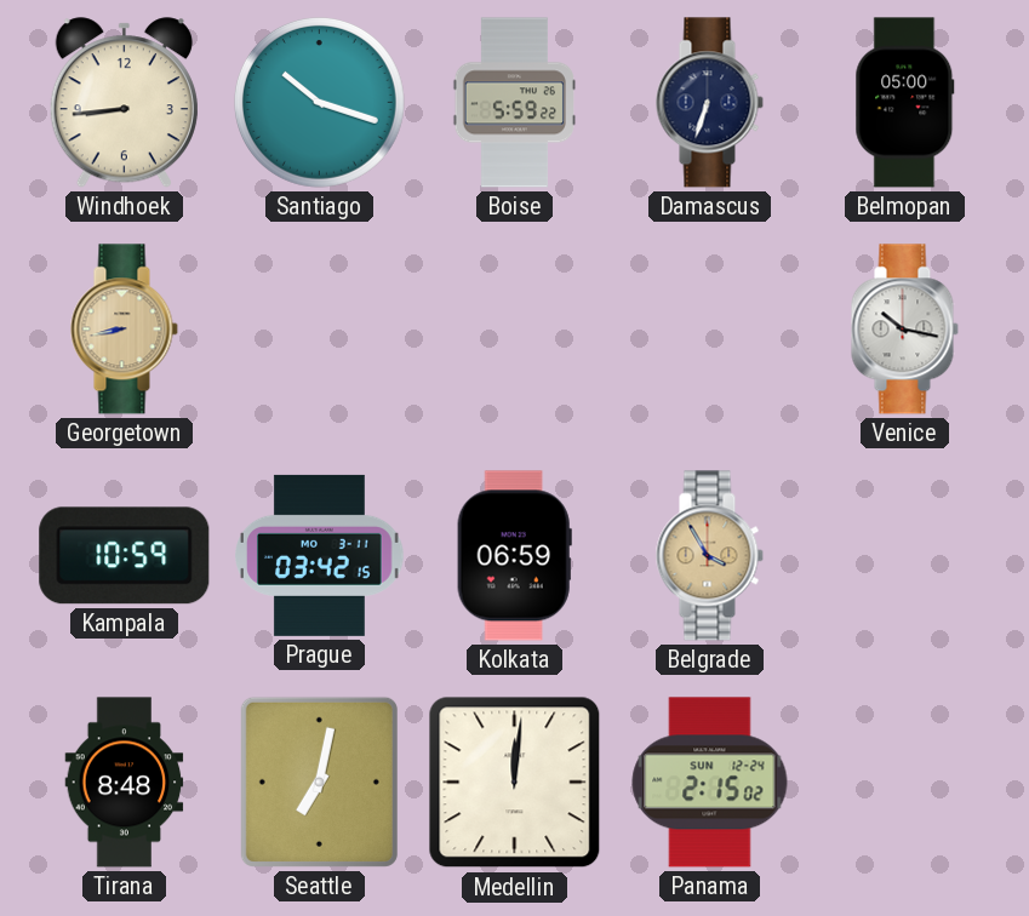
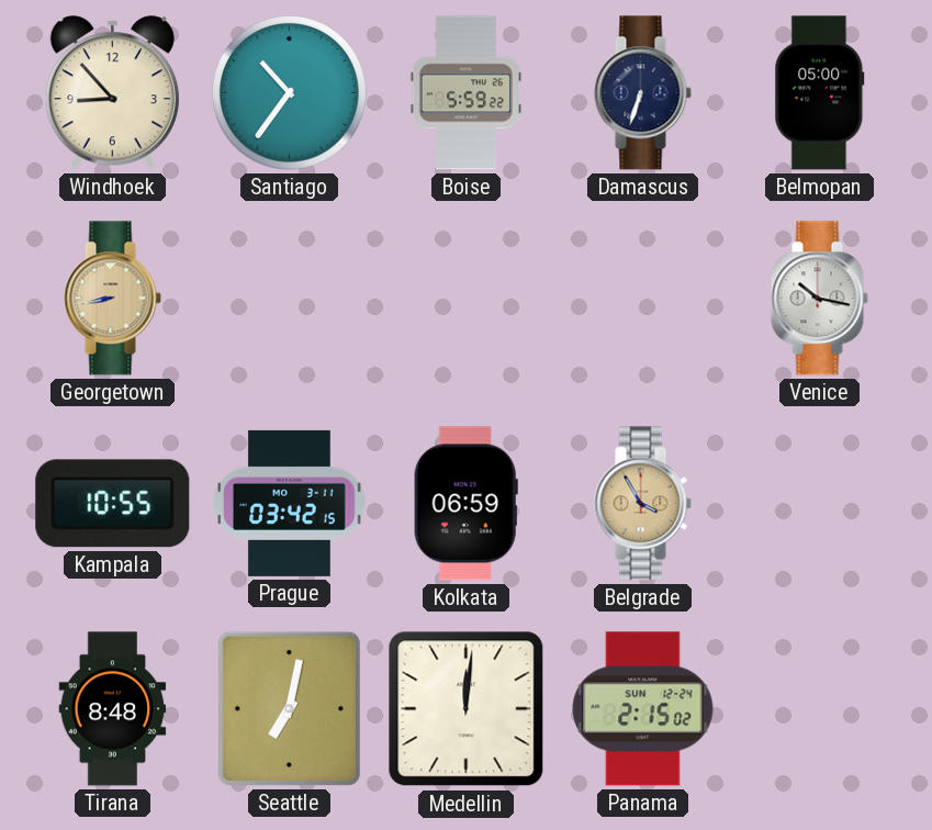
Windhoek: 8:44 -> 8:53 (112, 93)
Santiago: 10:18 -> 10:36 (289, 92)
Kampala: 10:59 -> 10:55 (113, 504)
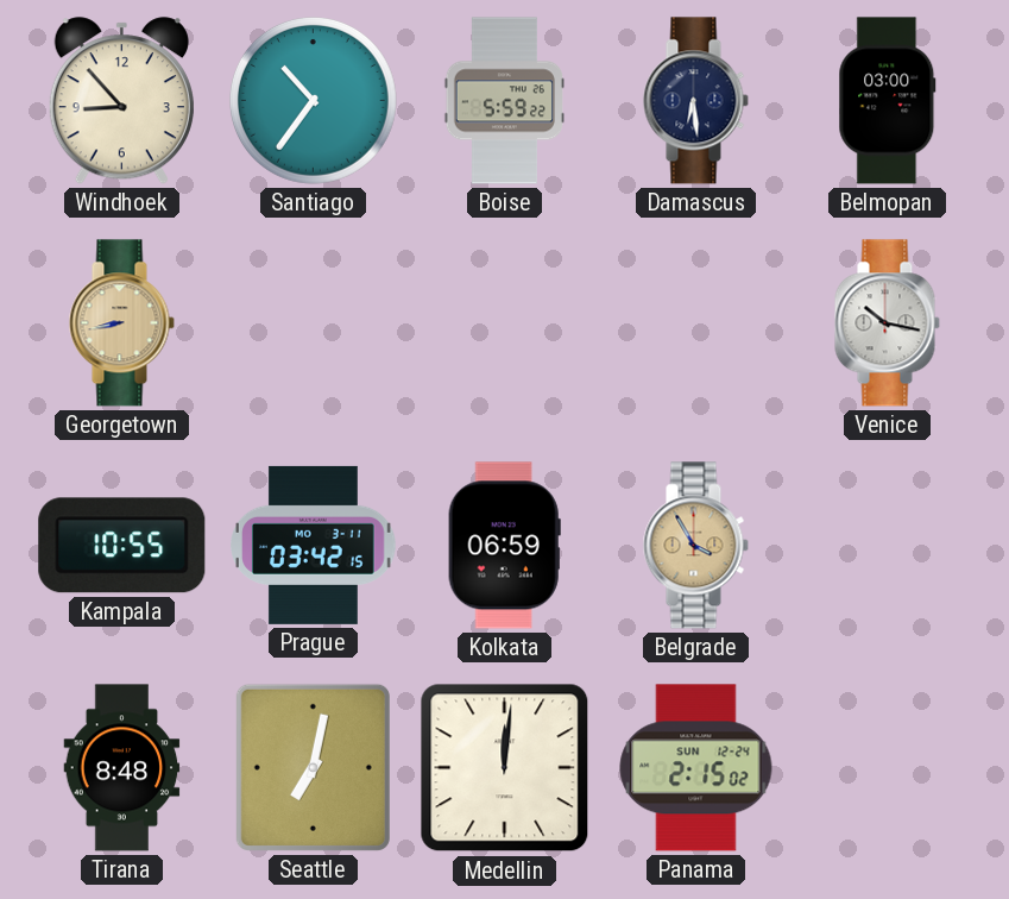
Damascus: 6:33 -> 6:29 (695, 101)
Belmopan: 05:00 -> 03:00 (888, 101)
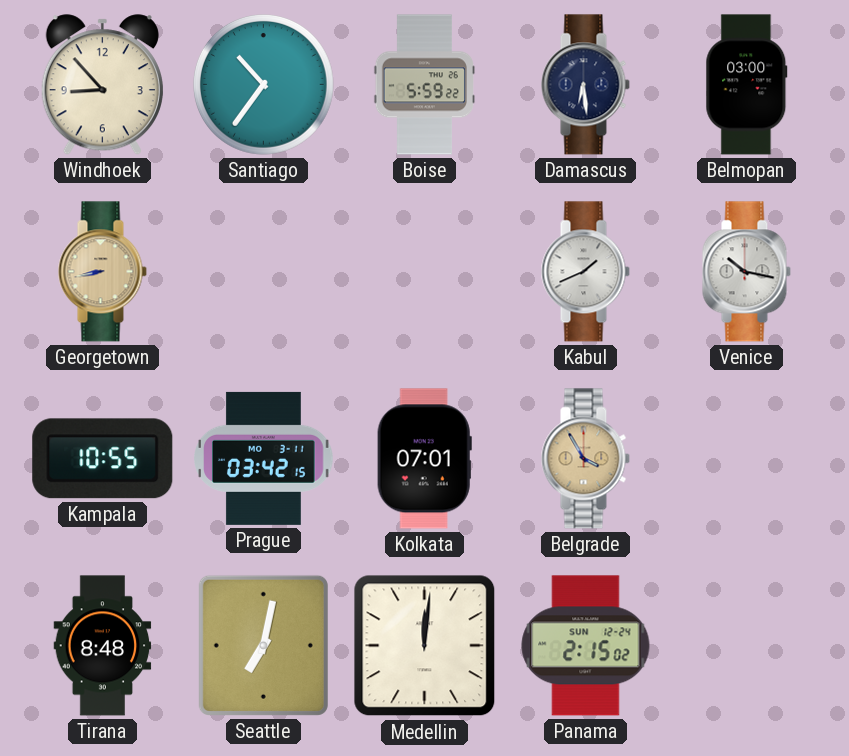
Kabul: none -> 1:41 (585, 272)
Kolkata: 06:59 -> 07:01 (424, 459)
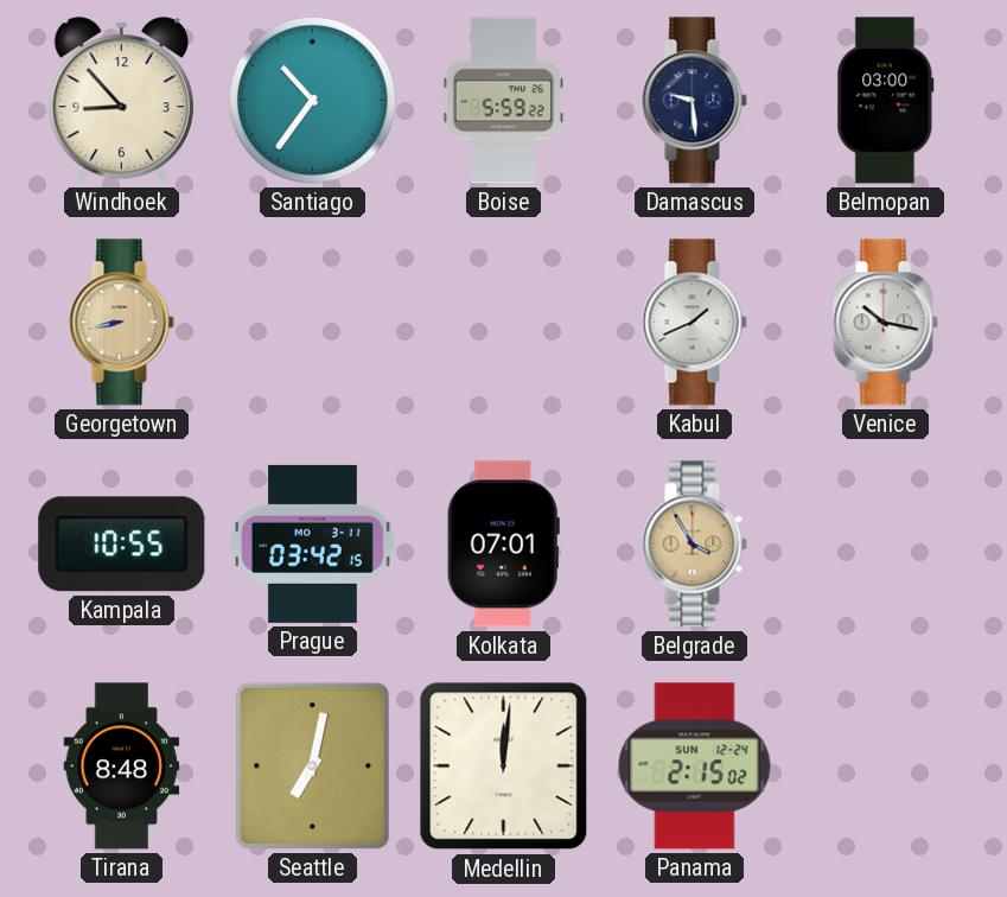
Damascus: 6:29 -> 9:29 (694, 101)
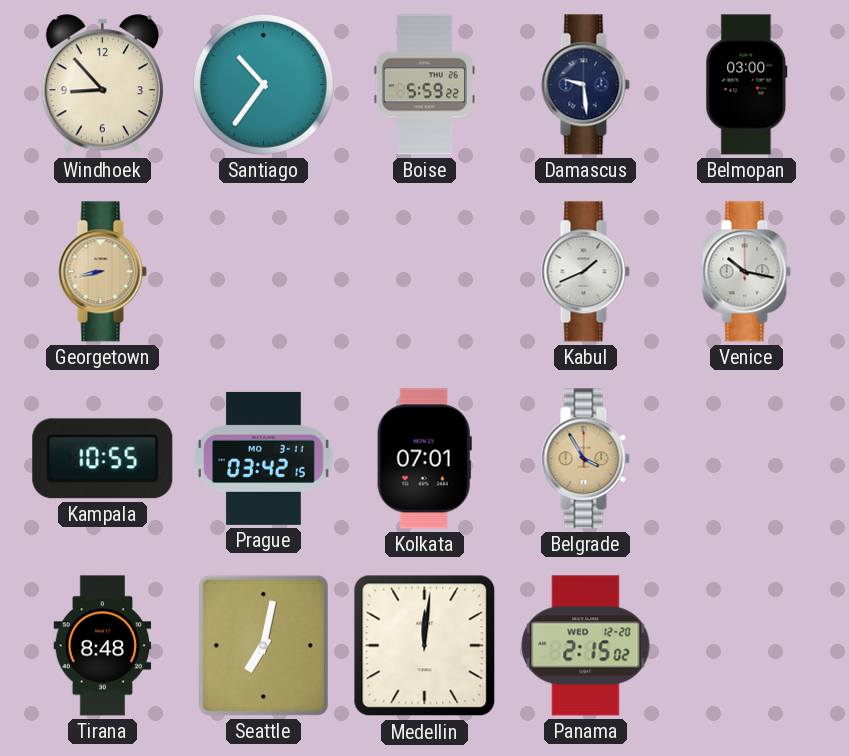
Panama date: SUN 12-24 -> WED 12-20 (586, 646)
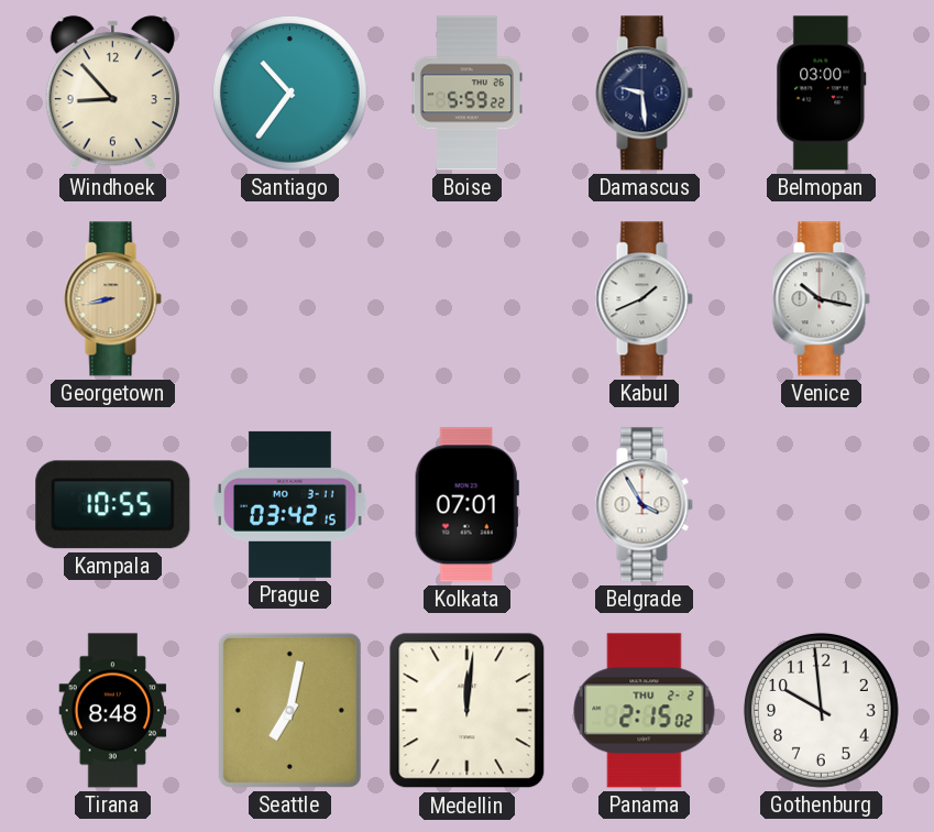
Belgrade dial: champagne -> white (644, 505)
Panama date: WED 12-20 -> THU 2-2 (645, 711)
Gothenburg: none -> 9:59 (821, 710)
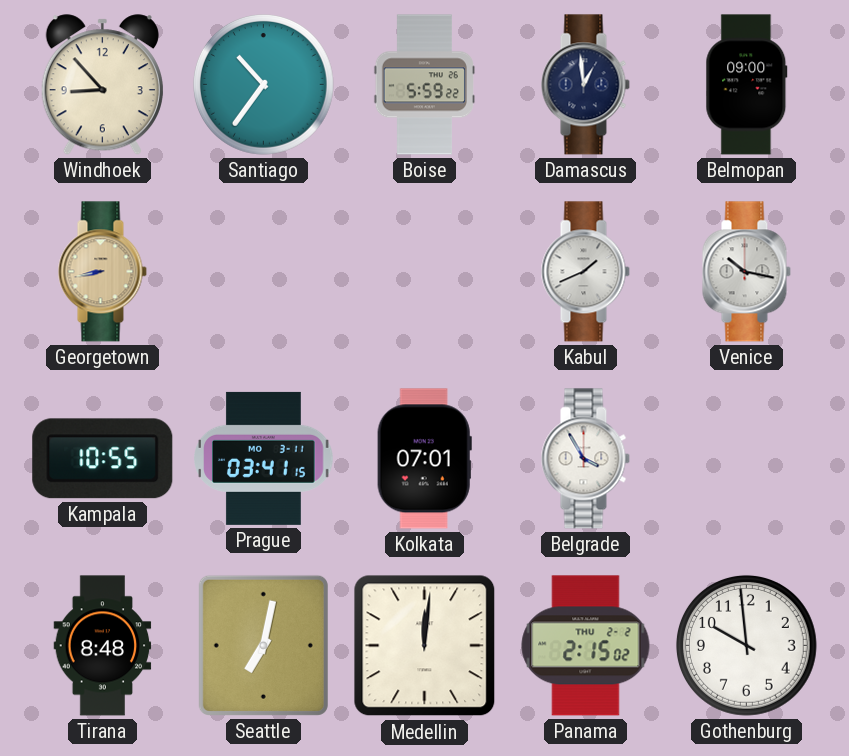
Damascus: 9:29 -> 12:59 (585, 85)
Belmopan: 03:00 -> 09:00 (747, 85)
Prague: 03:42 -> 03:41 (264, 458)
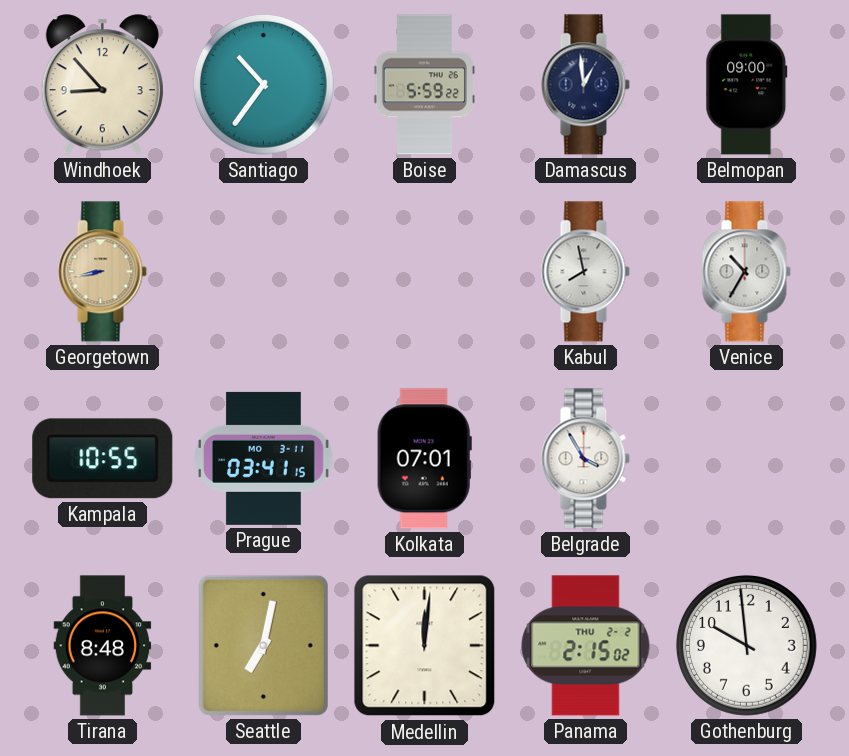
Kabul: 1:41 -> 7:58 (585, 272)
Venice: 10:17 -> 10:35 (746, 272)
